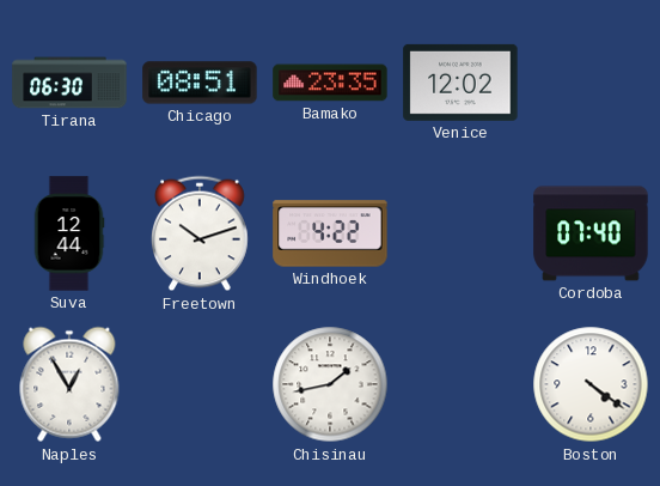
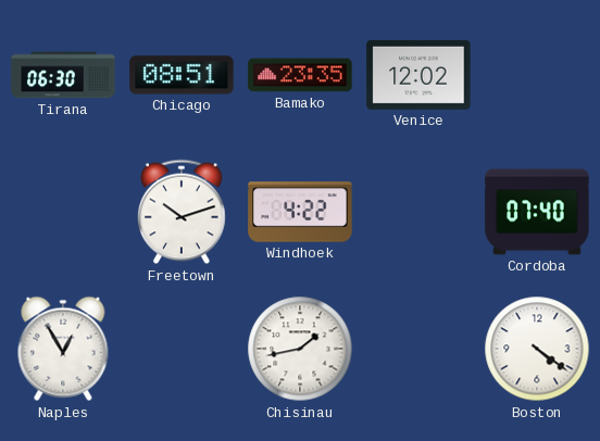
Suva: 12:44 -> none (69, 233)
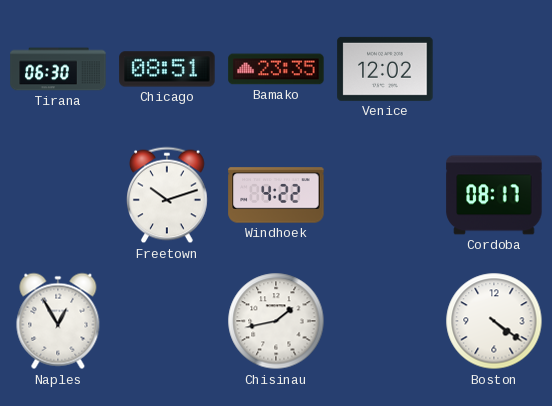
Cordoba: 07:40 -> 08:17 (494, 195)
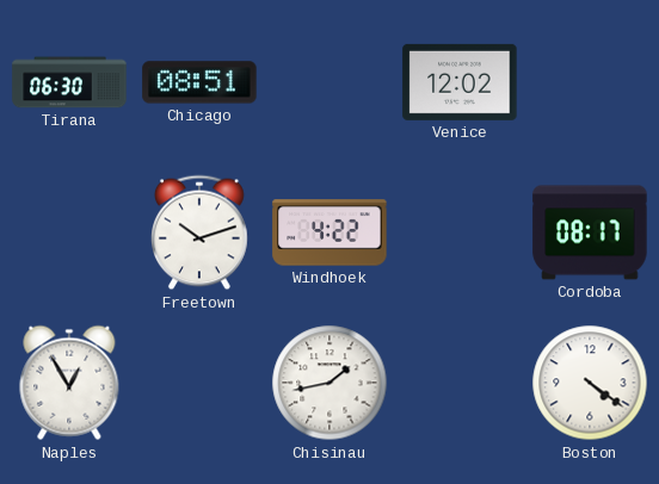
Bamako: 23:35 -> none (276, 69)
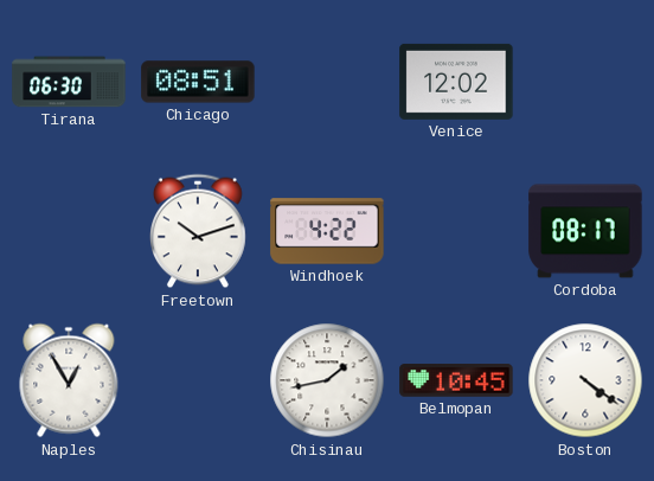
Belmopan: none -> 10:45 (456, 380)
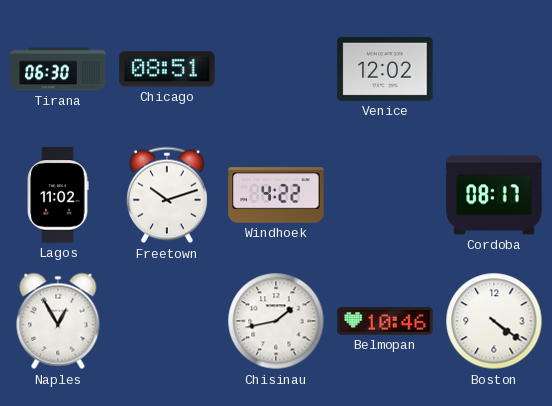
Lagos: none -> 11:02 (58, 195)
Belmopan: 10:45 -> 10:46 (385, 321)
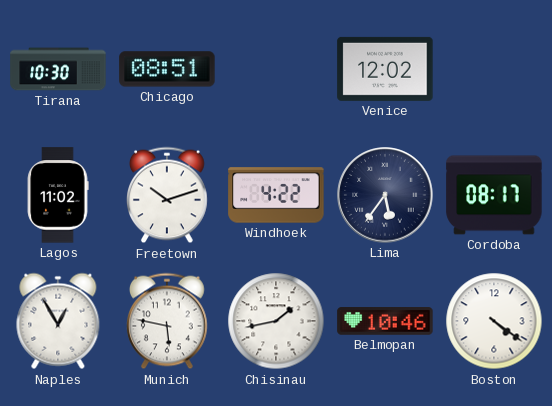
Tirana: 06:30 -> 10:30 (58, 69)
Lima: none -> 5:36 (385, 195)
Munich: none -> 5:47 (168, 321)
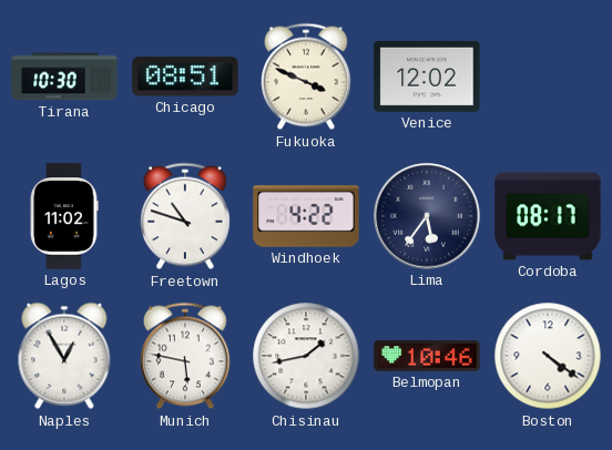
Fukuoka: none -> 3:49 (307, 76)
Freetown: 10:12 -> 10:48 (186, 216)
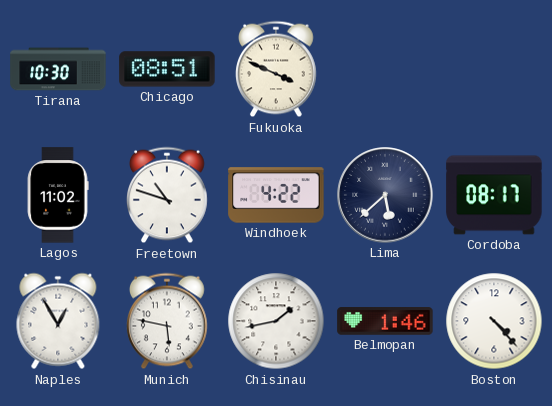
Venice: 12:02 -> none (427, 76)
Lima: 5:36 -> 5:38 (385, 195)
Belmopan: 10:46 -> 1:46 (385, 321)
Boston: 4:21 -> 4:23 (494, 321)
